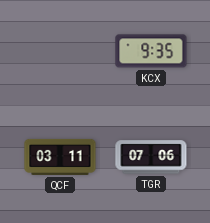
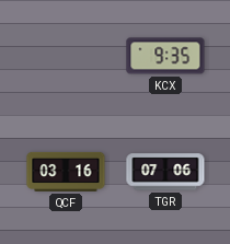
QCF: 03:11 -> 03:16 (66, 172)
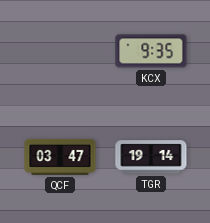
QCF: 03:16 -> 03:47 (60, 157)
TGR: 07:06 -> 19:14 (151, 157)
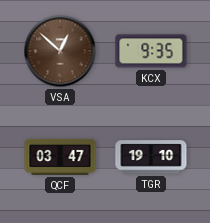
VSA: none -> 12:52 (60, 51)
TGR: 19:14 -> 19:10 (151, 157)
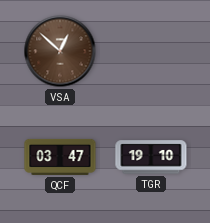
KCX: 9:35 -> none (151, 51)
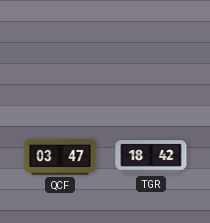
VSA: 12:52 -> none (60, 51)
TGR: 19:10 -> 18:42 (151, 157)
